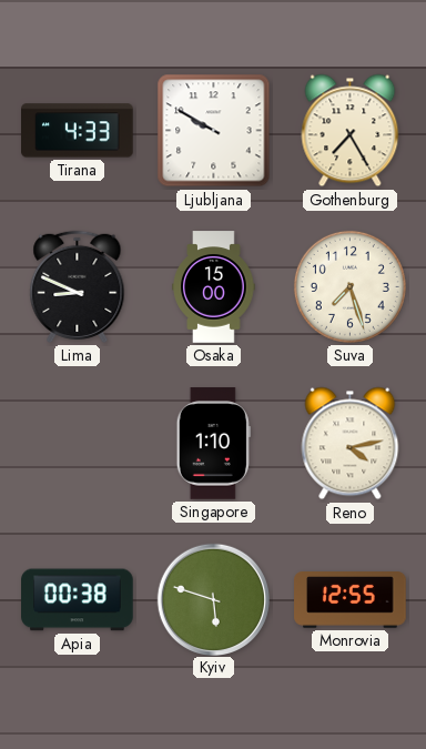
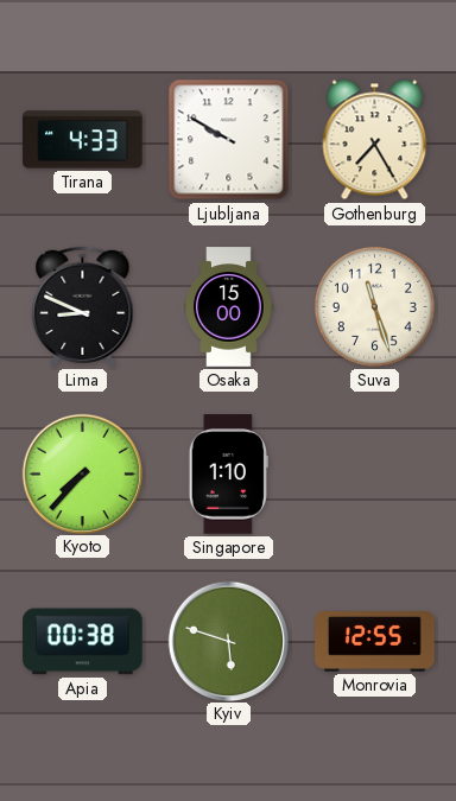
Suva: 7:27 -> 11:27 (374, 306)
Kyoto: none -> 7:37 (82, 473)
Reno: 4:13 -> none (351, 444)
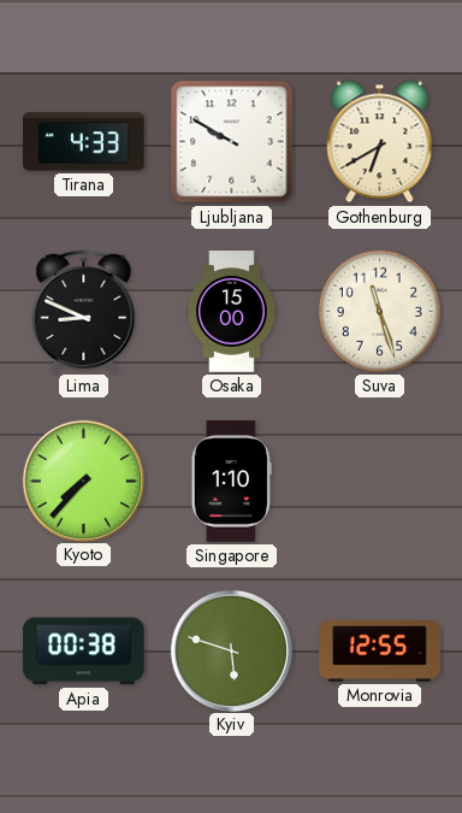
Gothenburg: 7:25 -> 6:40 (380, 142)
